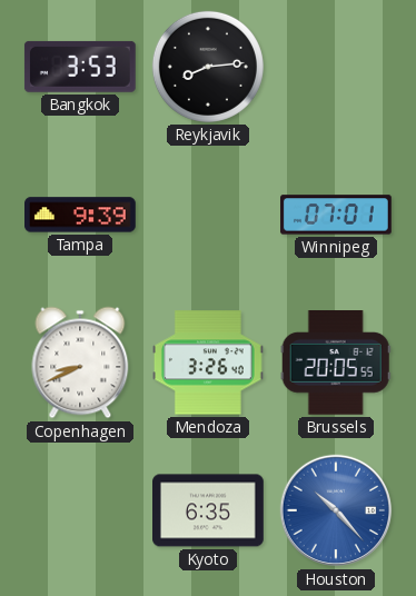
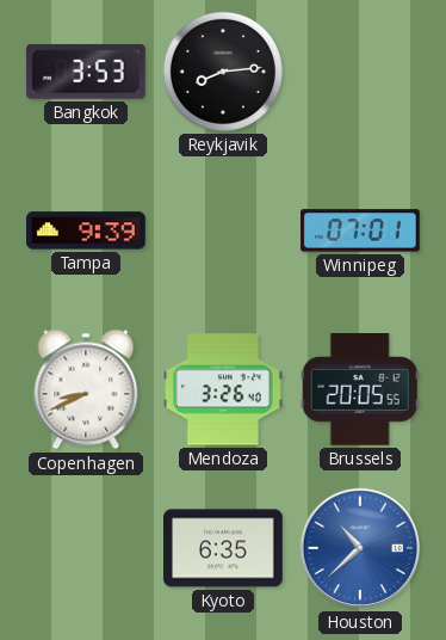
Houston: 10:23 -> 10:38 (360, 548)
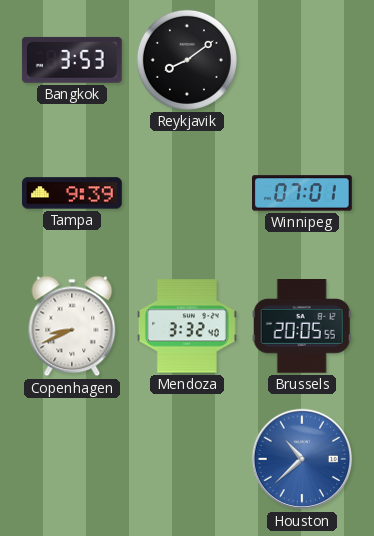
Reykjavik: 8:14 -> 8:09 (187, 60)
Mendoza: 3:26 -> 3:32 (188, 326)
Kyoto: 6:35 -> none (224, 548)
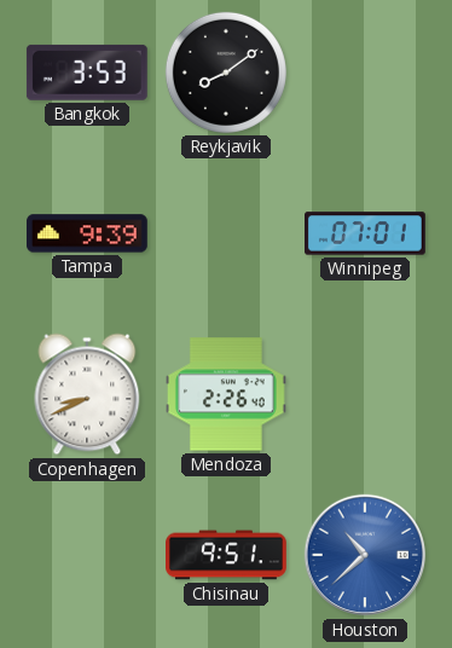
Mendoza: 3:32 -> 2:26 (227, 394)
Brussels: 20:05 -> none (302, 327)
Chisinau: none -> 9:51 (227, 555)
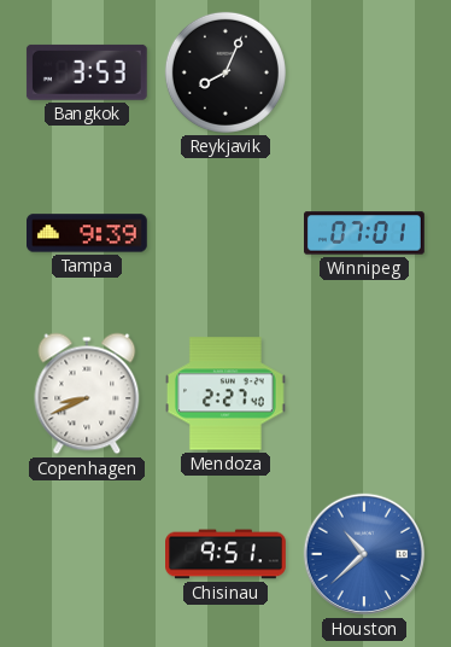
Reykjavik: 8:09 -> 8:04 (225, 72)
Mendoza: 2:26 -> 2:27 (227, 394)
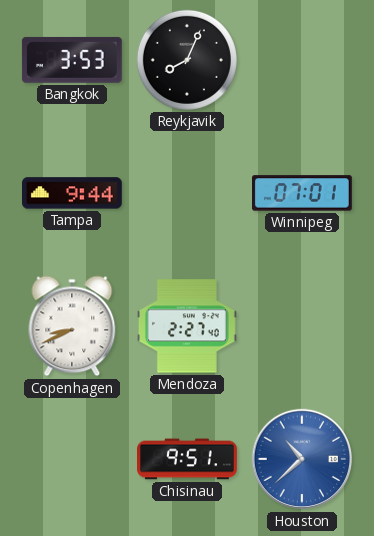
Tampa: 9:39 -> 9:44 (73, 193)
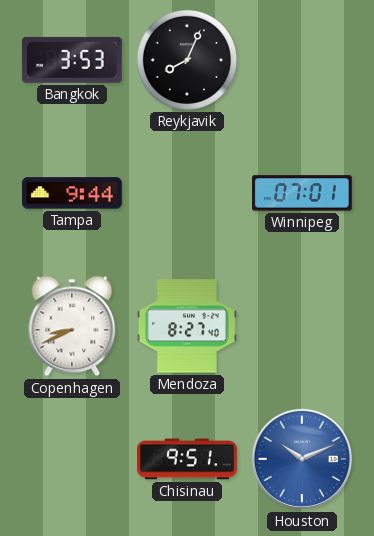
Mendoza: 2:27 -> 8:27 (188, 326)
Houston: 10:38 -> 10:11 (302, 459)
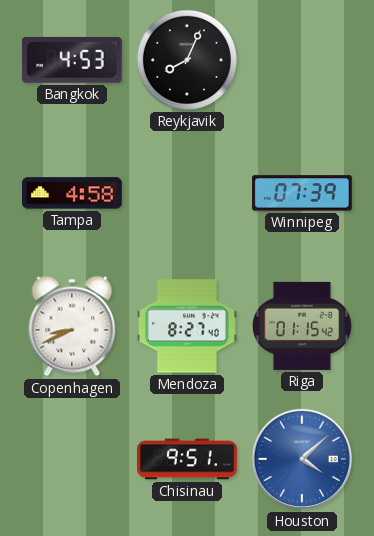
Bangkok: 3:53 -> 4:53 (72, 60)
Tampa: 9:44 -> 4:58 (73, 193)
Winnipeg: 07:01 -> 07:39 (303, 193)
Riga: none -> 01:15 (302, 326)
Houston: 10:11 -> 4:08 (302, 459)
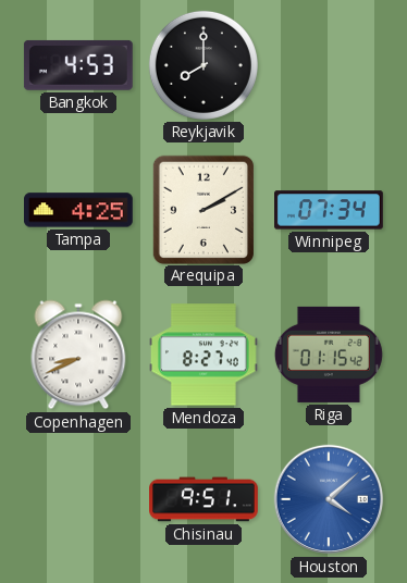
Reykjavik: 8:04 -> 8:00 (203, 65)
Tampa: 4:58 -> 4:25 (79, 210)
Arequipa: none -> 2:10 (203, 209)
Winnipeg: 07:39 -> 07:34 (330, 210)
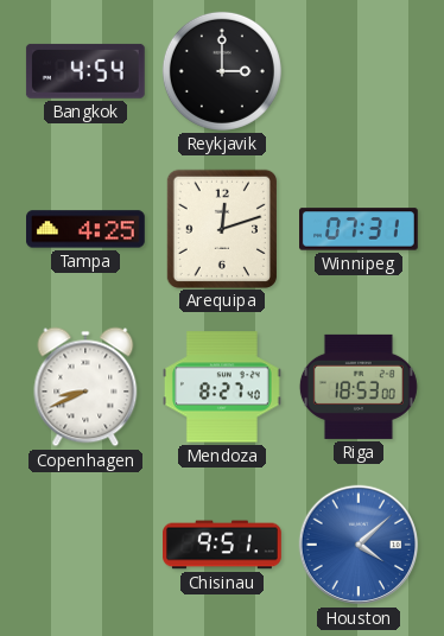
Bangkok: 4:53 -> 4:54 (85, 71)
Reykjavik: 8:00 -> 3:00 (222, 71)
Arequipa: 2:10 -> 12:12 (222, 228)
Winnipeg: 07:34 -> 07:31 (360, 229)
Riga: 01:15 -> 18:53 (359, 387)
